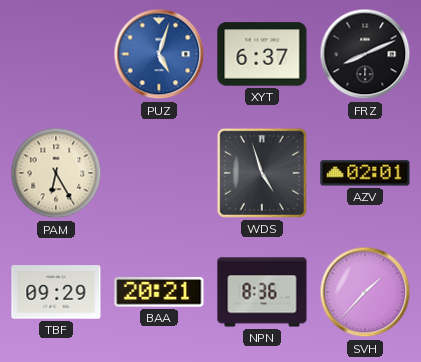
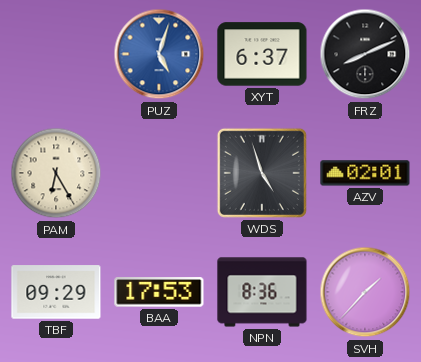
BAA: 20:21 -> 17:53 (159, 292)
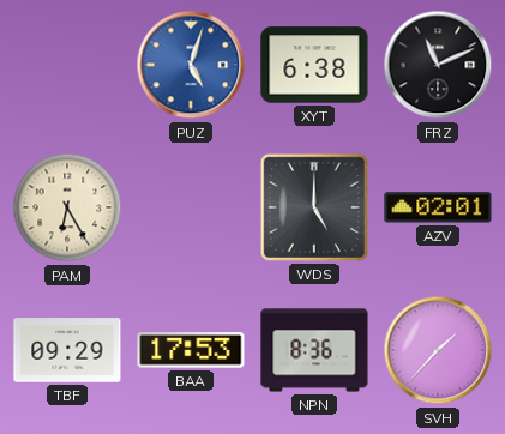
XYT: 6:37 -> 6:38 (314, 65)
FRZ: 8:11 -> 11:11 (438, 65)
WDS: 4:57 -> 5:00 (314, 207)
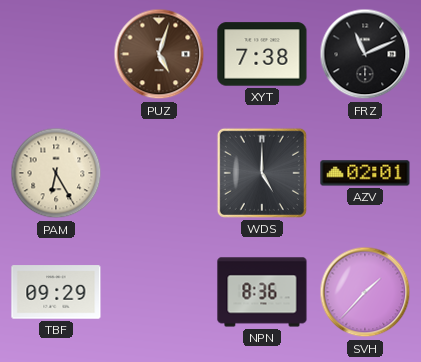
PUZ dial: blue -> brown (159, 54)
XYT: 6:38 -> 7:38 (262, 54)
BAA: 17:53 -> none (191, 350)
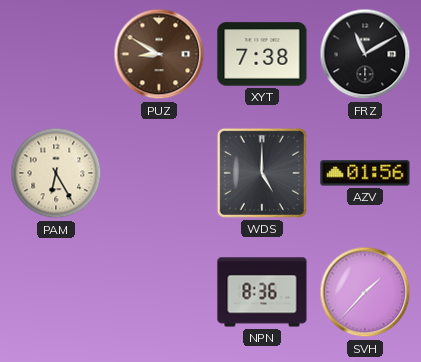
PUZ: 5:03 -> 8:50 (159, 54)
FRZ: 11:11 -> 11:10 (365, 54)
AZV: 02:01 -> 01:56 (365, 173)
TBF: 09:29 -> none (56, 292)
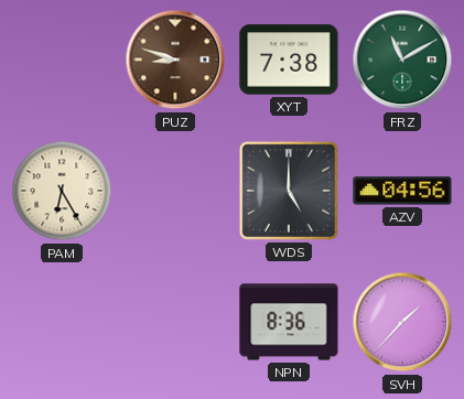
PUZ: 8:50 -> 8:48 (175, 60)
FRZ dial: black -> green (402, 60)
AZV: 01:56 -> 04:56 (402, 191)
